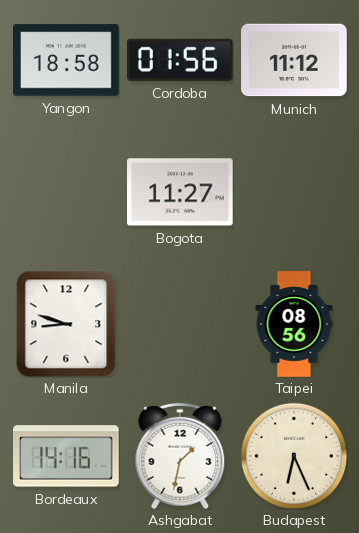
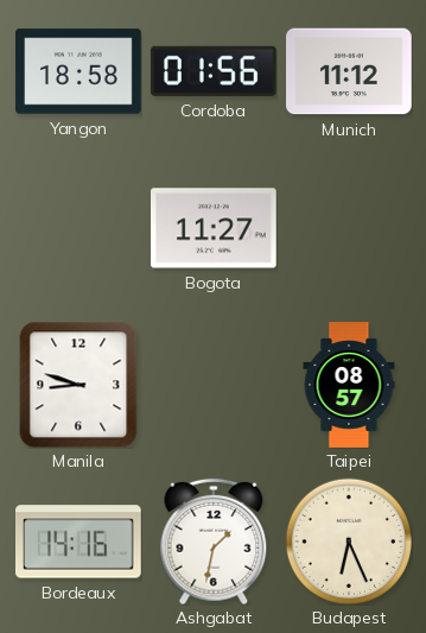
Taipei: 08:56 -> 08:57 (349, 385)
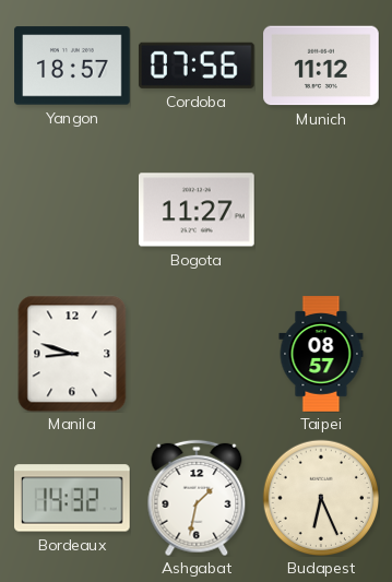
Yangon: 18:58 -> 18:57 (72, 66)
Cordoba: 01:56 -> 07:56 (197, 66)
Bordeaux: 14:16 -> 14:32 (73, 498)
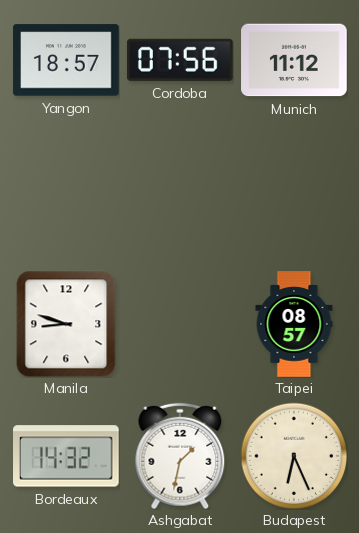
Bogota: 11:27 -> none (198, 210)
